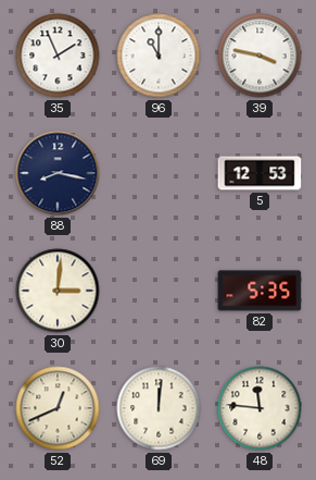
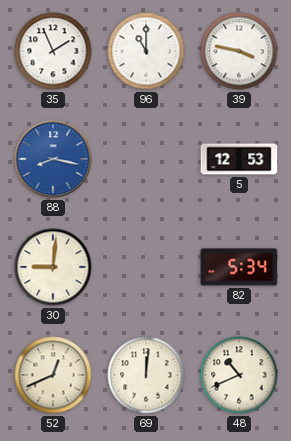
88 dial: navy -> blue (53, 159)
30: 3:01 -> 9:01 (53, 267)
82: 5:35 -> 5:34 (239, 267)
48: 11:46 -> 10:41 (239, 375)
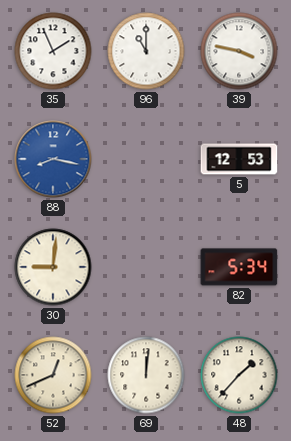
48: 10:41 -> 1:37 (239, 375)
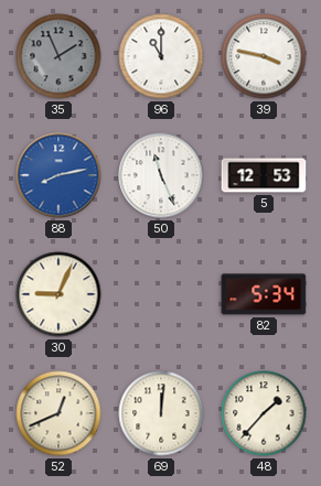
35 dial: white -> grey (58, 56)
88: 8:17 -> 8:13 (58, 175)
50: none -> 11:26 (161, 175)
30: 9:01 -> 9:04 (58, 294)
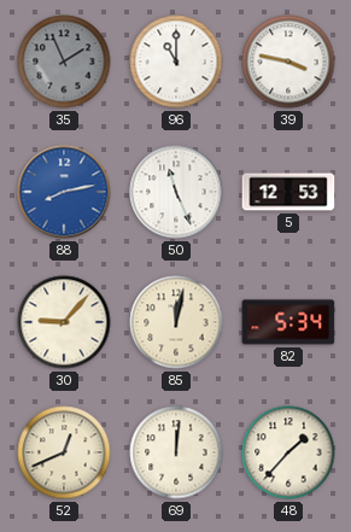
30: 9:04 -> 9:07 (64, 322)
85: none -> 12:02 (176, 322)
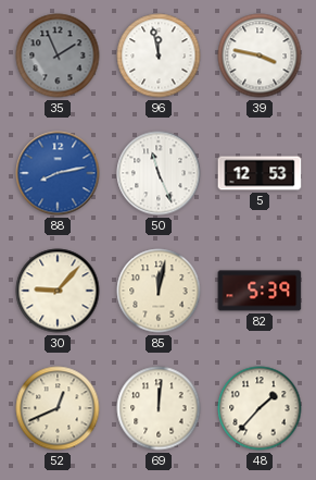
96: 11:00 -> 11:58 (159, 56)
82: 5:34 -> 5:39 (260, 291)
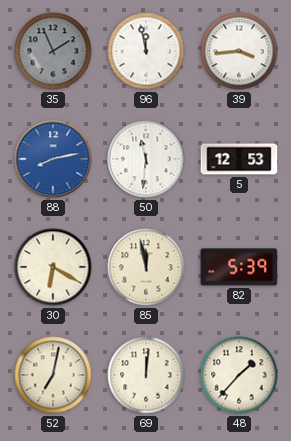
39: 3:47 -> 3:44 (239, 51)
50: 11:26 -> 11:31 (146, 159)
30: 9:07 -> 6:20 (53, 267)
85: 12:02 -> 11:58 (146, 267)
52: 12:41 -> 7:02 (53, 375)
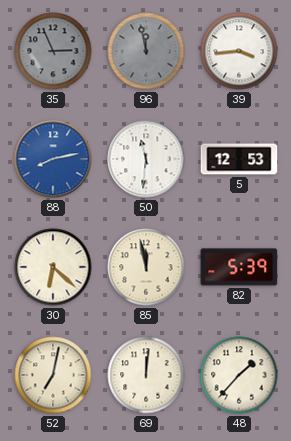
35: 1:56 -> 2:56 (53, 51)
96 dial: white -> grey (146, 51)
30: 6:20 -> 6:22 (53, 267)
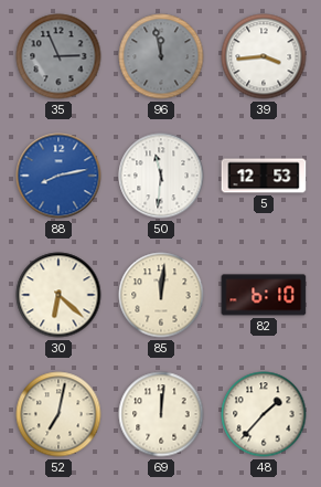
85: 11:58 -> 12:01 (161, 295)
82: 5:39 -> 6:10 (264, 295)
